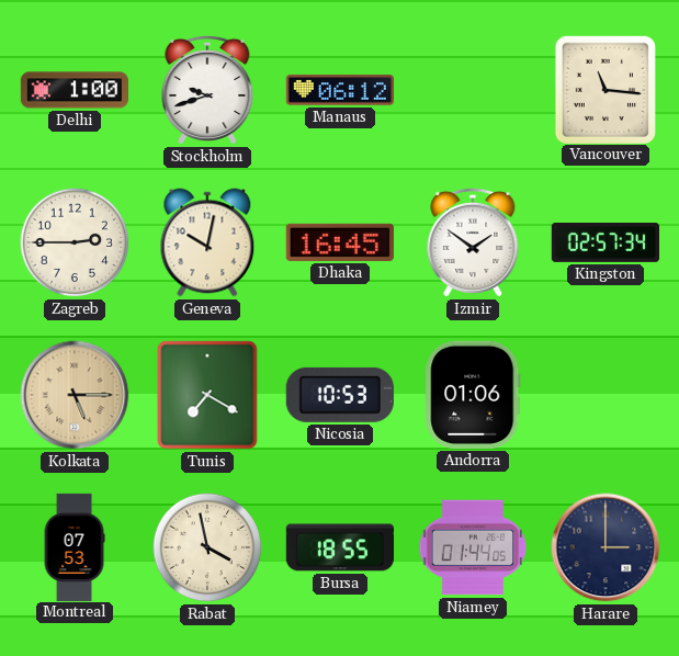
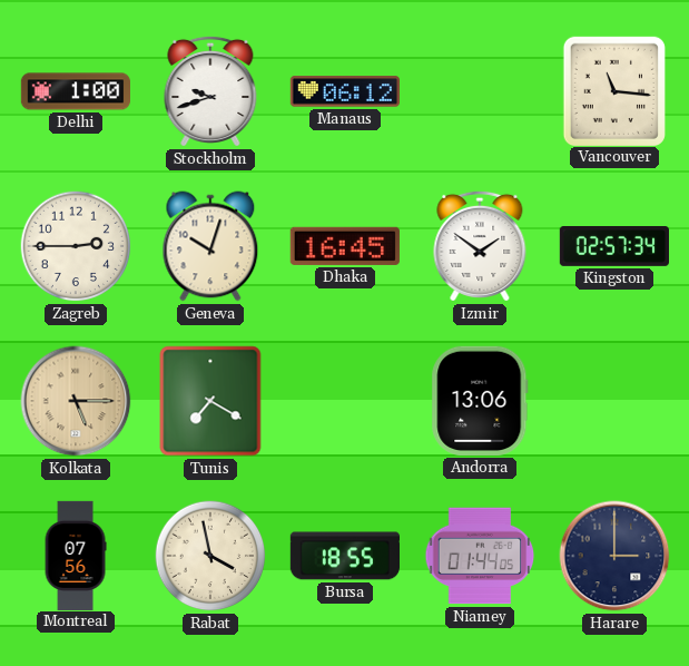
Geneva: 10:02 -> 10:03 (210, 246)
Nicosia: 10:53 -> none (340, 395)
Andorra: 01:06 -> 13:06 (480, 401)
Montreal: 07:53 -> 07:56 (76, 555)
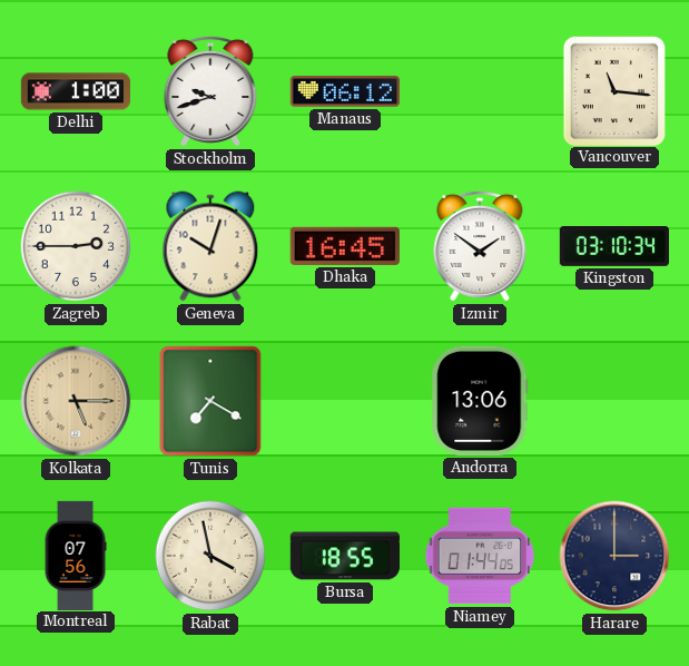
Kingston: 02:57 -> 03:10 (613, 247)
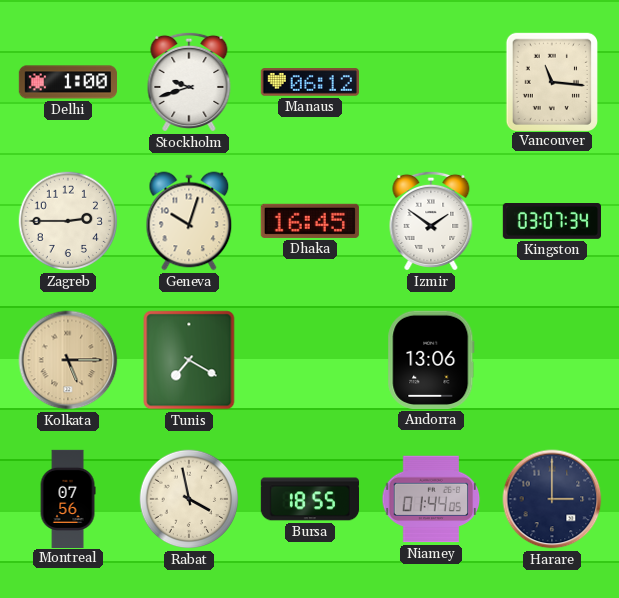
Kingston: 03:10 -> 03:07 (551, 222)
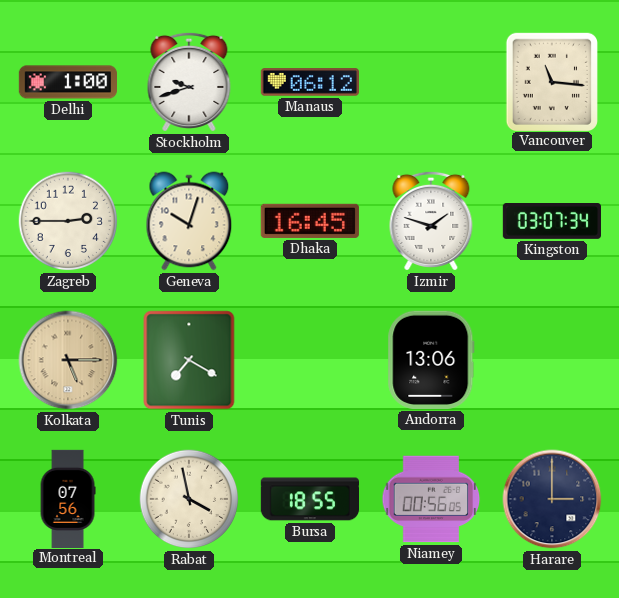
Izmir: 1:51 -> 1:48 (431, 221)
Niamey: 01:44 -> 00:56 (431, 499)
